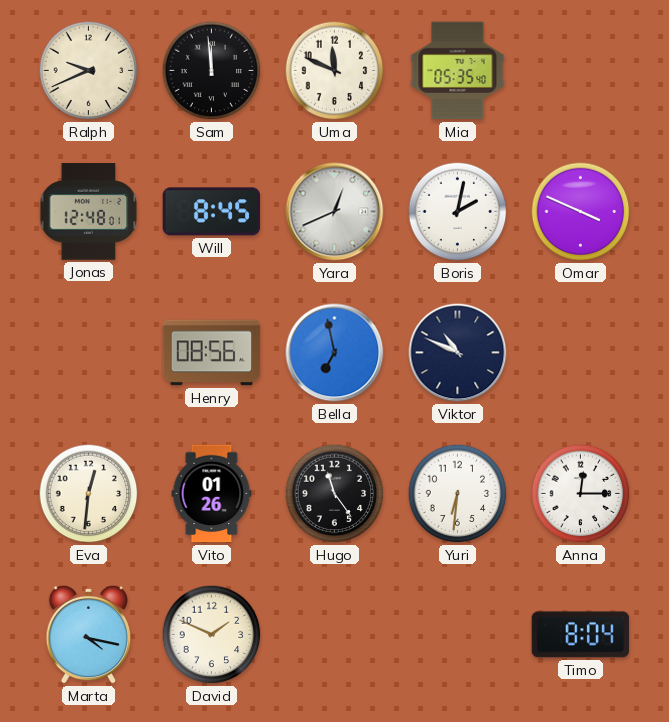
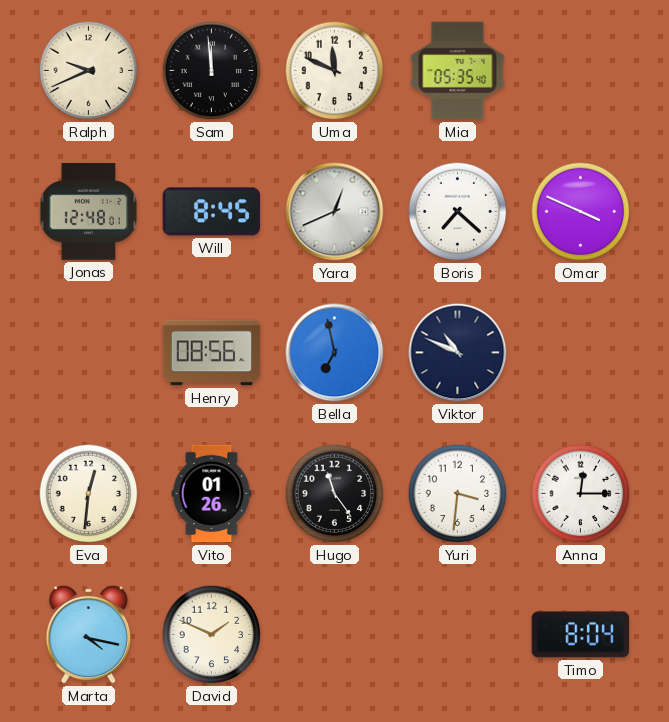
Boris: 2:02 -> 7:22 (458, 212)
Yuri: 6:31 -> 3:31 (458, 494)
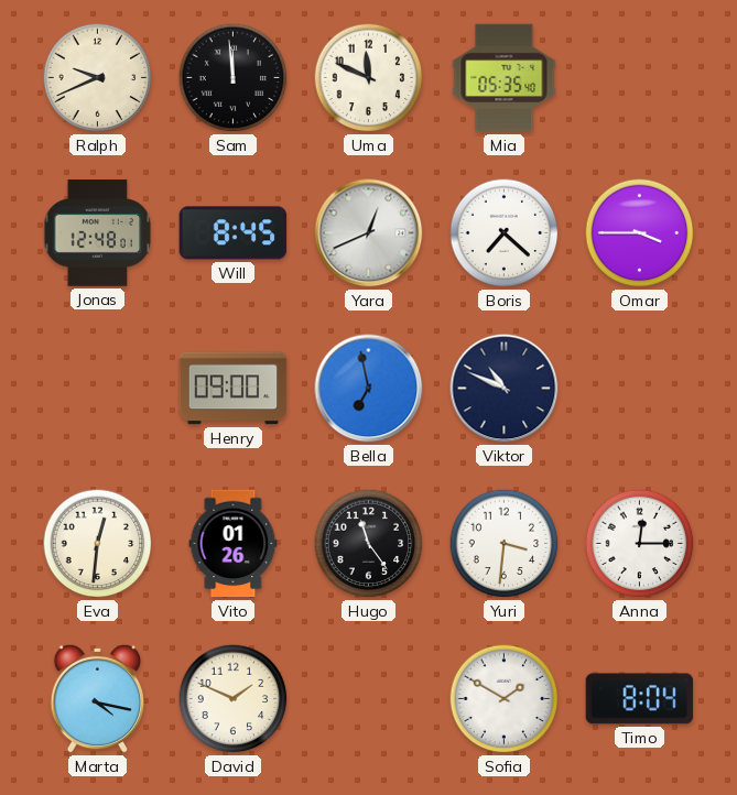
Omar: 3:49 -> 3:45 (640, 233)
Henry: 08:56 -> 09:00 (234, 389)
Sofia: none -> 1:50 (505, 699)
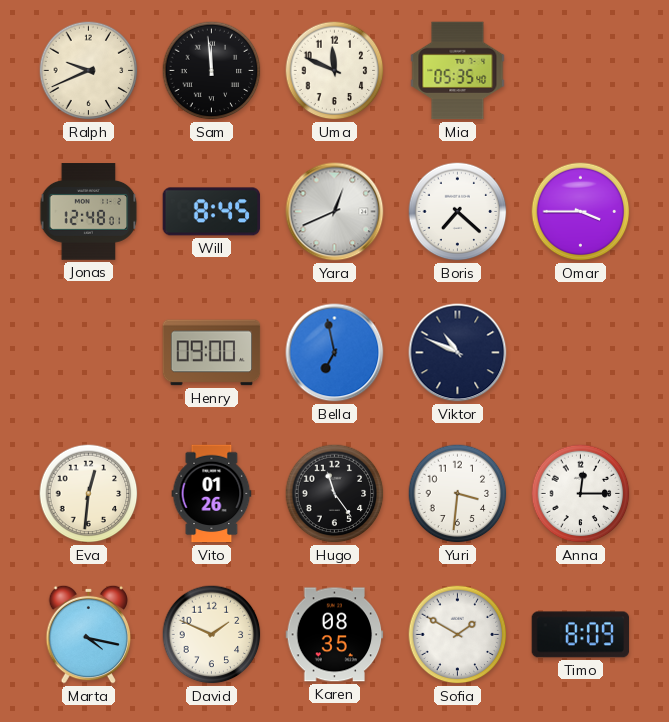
Karen: none -> 08:35 (335, 635)
Timo: 8:04 -> 8:09 (581, 635)
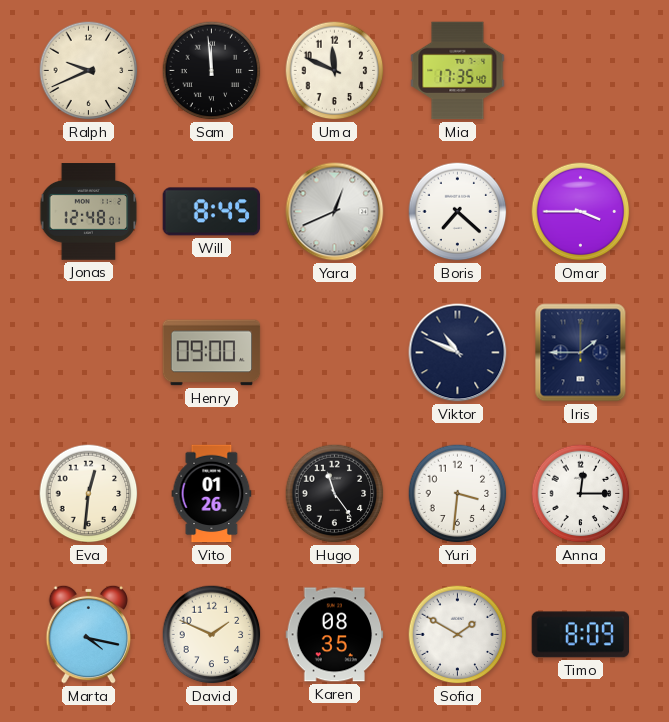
Mia: 05:35 -> 17:35 (458, 71)
Bella: 6:58 -> none (335, 353)
Iris: none -> 1:45 (581, 353)
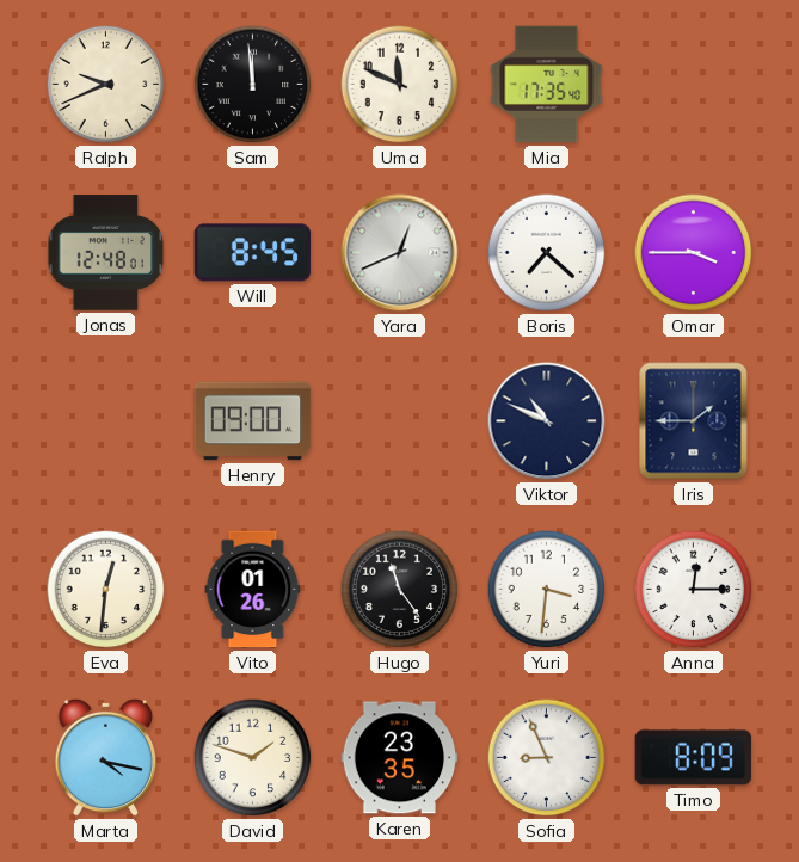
David: 1:49 -> 1:48 (253, 758)
Karen: 08:35 -> 23:35 (400, 758)
Sofia: 1:50 -> 8:56 (547, 758)
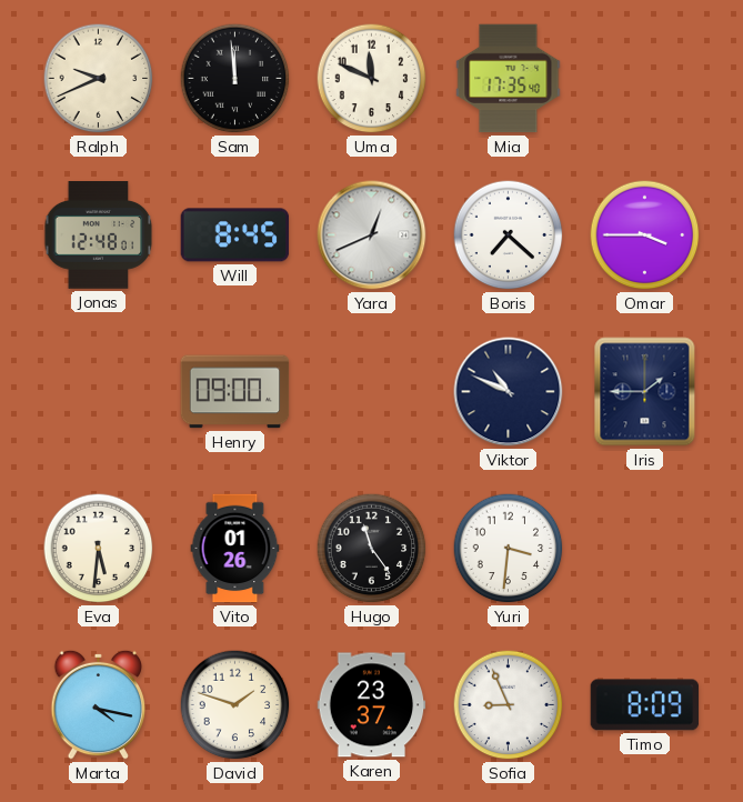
Eva: 12:31 -> 5:31 (99, 549)
Anna: 12:15 -> none (694, 590)
Karen: 23:35 -> 23:37 (372, 705)
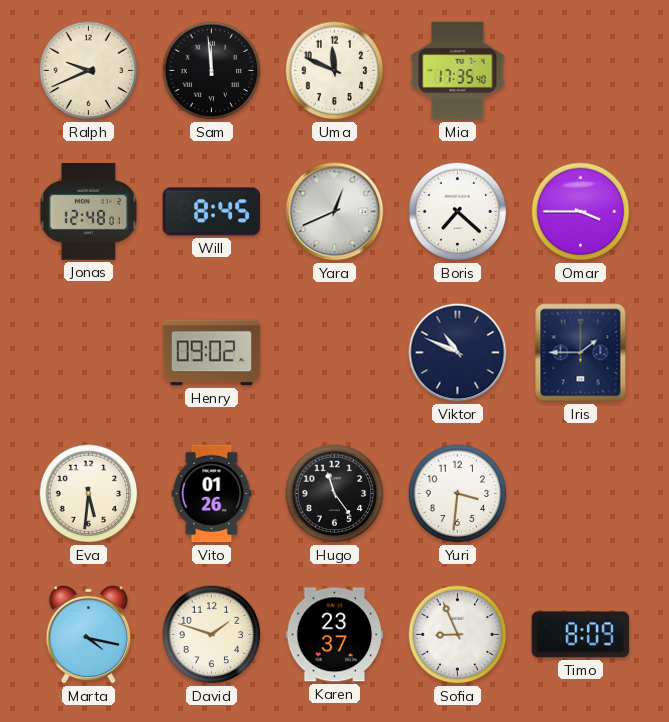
Henry: 09:00 -> 09:02 (212, 353)
